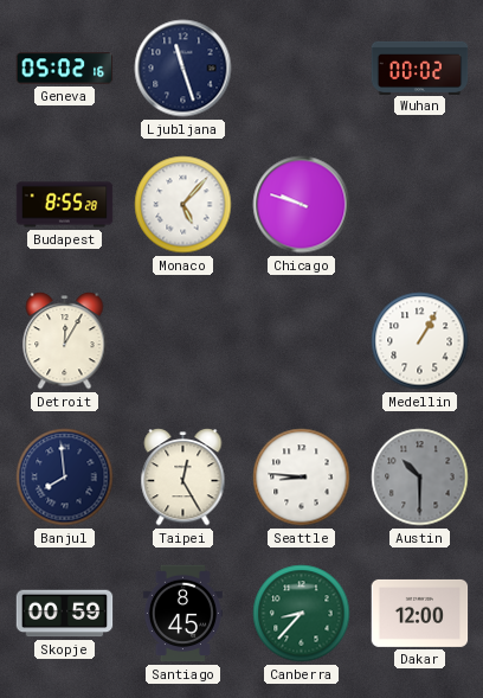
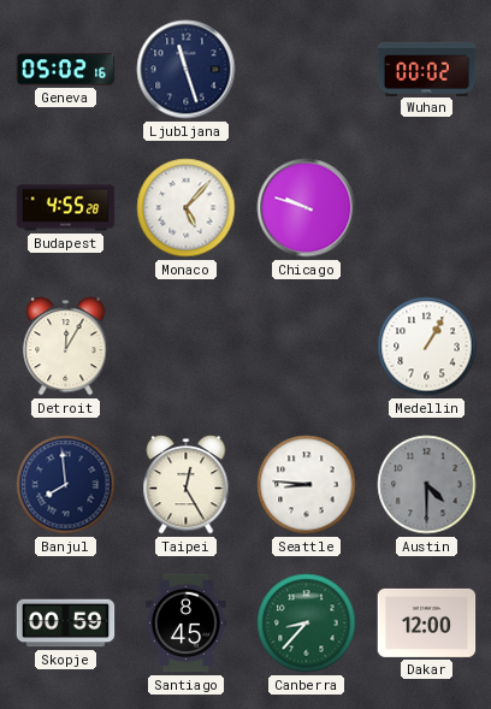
Budapest: 8:55 -> 4:55 (66, 208)
Austin: 10:30 -> 4:30 (427, 485)
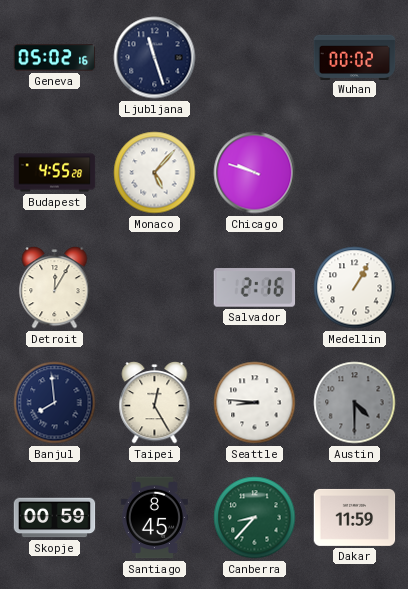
Salvador: none -> 2:16 (255, 288)
Dakar: 12:00 -> 11:59 (355, 517)
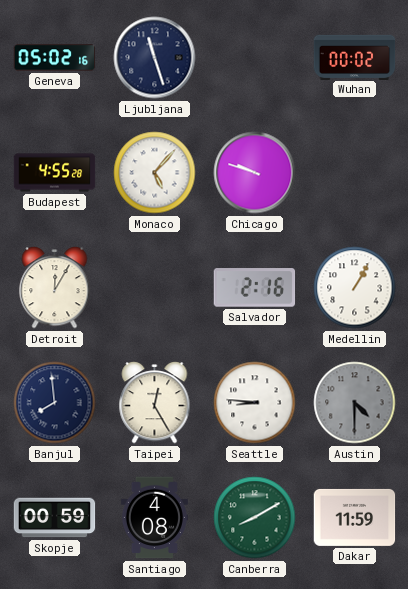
Santiago: 8:45 -> 4:08 (154, 518)
Canberra: 8:37 -> 8:10 (255, 518)
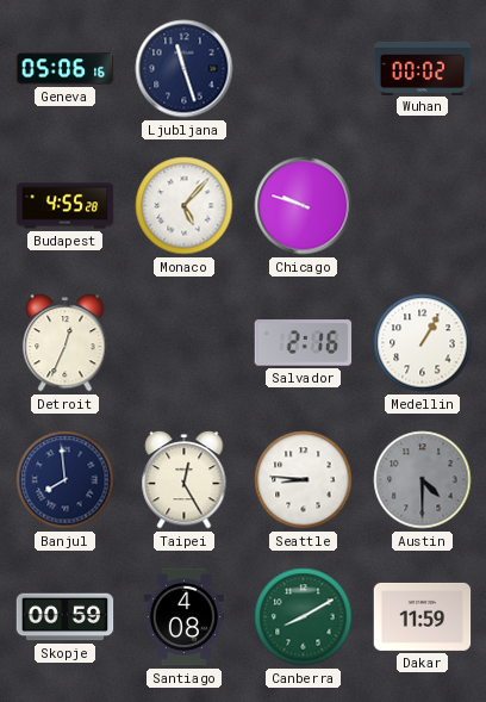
Geneva: 05:02 -> 05:06 (66, 69)
Detroit: 12:05 -> 12:34 (66, 343)
